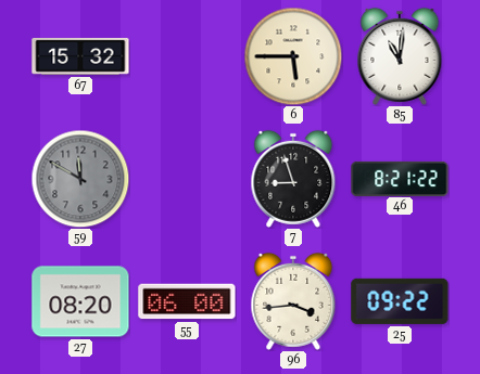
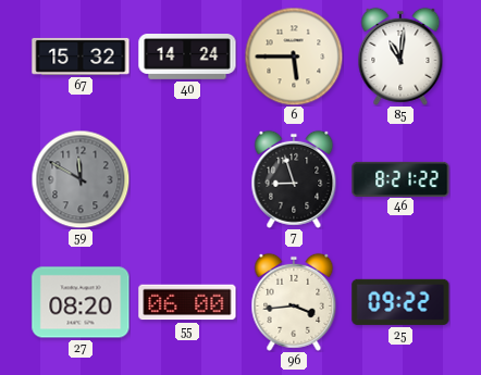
40: none -> 14:24 (187, 58)
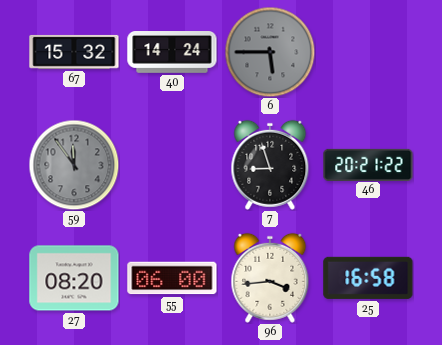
6 dial: cream -> grey (270, 52)
85: 11:01 -> none (400, 57)
59: 11:50 -> 11:54 (74, 165)
46: 8:21 -> 20:21 (368, 164)
25: 09:22 -> 16:58 (368, 278)
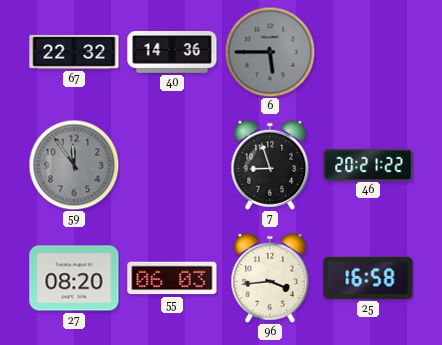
67: 15:32 -> 22:32 (74, 52)
40: 14:24 -> 14:36 (172, 53)
55: 06:00 -> 06:03 (172, 278)
